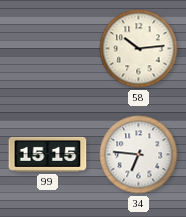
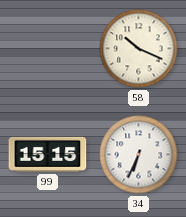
58: 10:14 -> 10:19 (139, 49)
34: 6:46 -> 6:34 (139, 155)
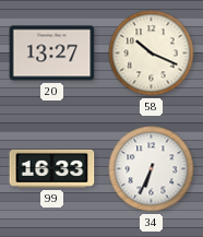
20: none -> 13:27 (52, 54)
99: 15:15 -> 16:33 (52, 168)
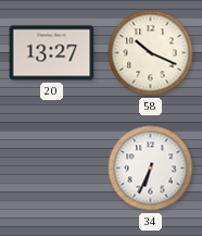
99: 16:33 -> none (52, 168)
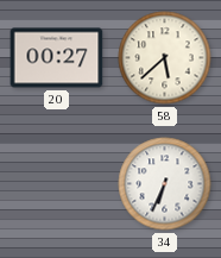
20: 13:27 -> 00:27 (57, 58)
58: 10:19 -> 5:38 (165, 58)
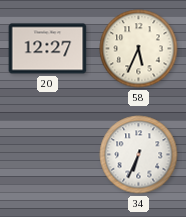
20: 00:27 -> 12:27 (48, 49)
58: 5:38 -> 5:34 (139, 49)
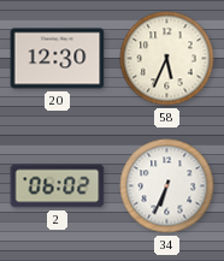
20: 12:27 -> 12:30 (58, 59)
2: none -> 06:02 (58, 186)
